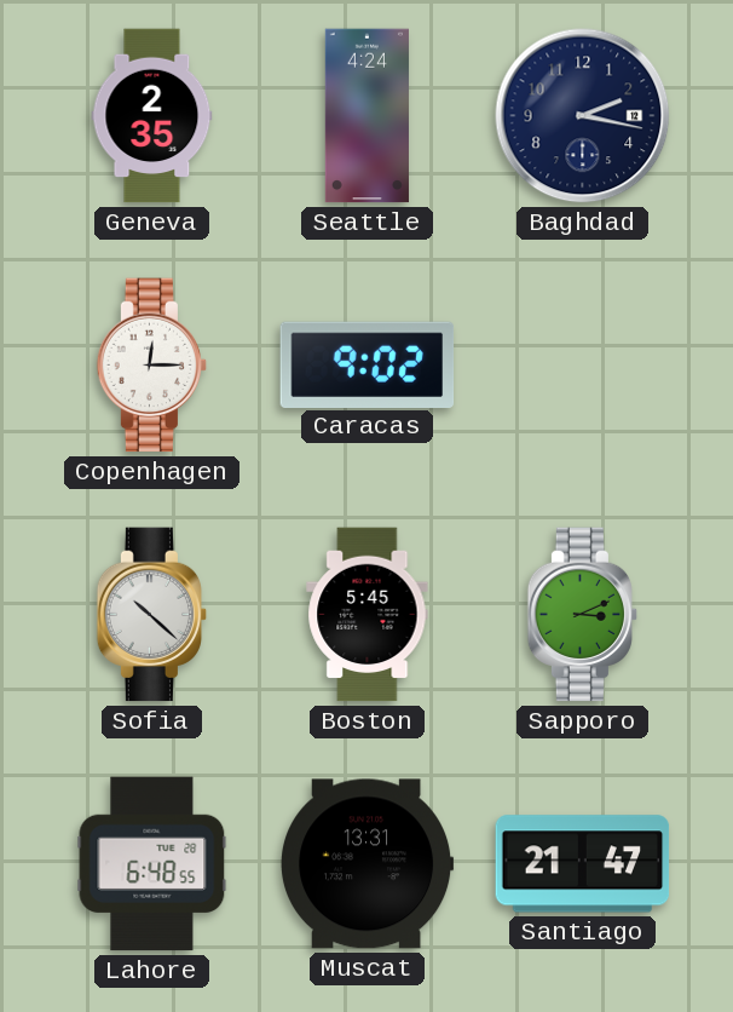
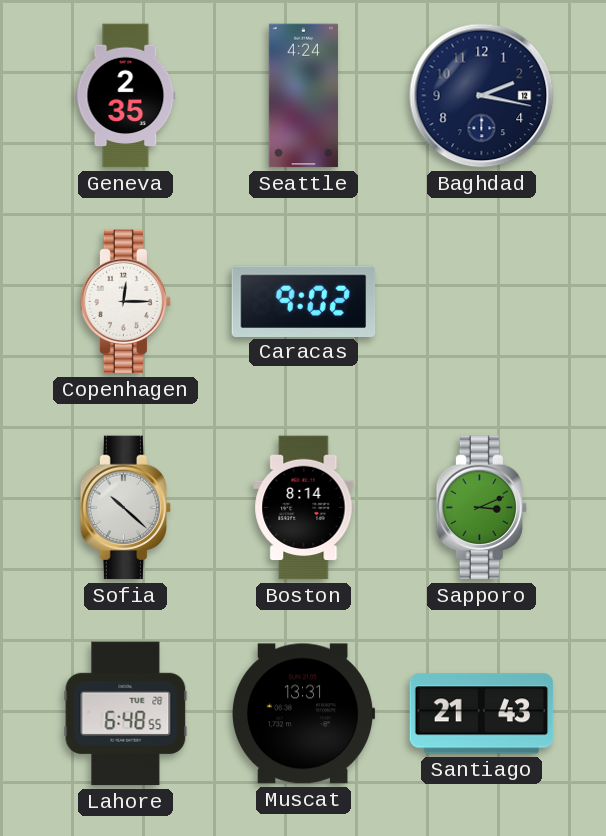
Boston: 5:45 -> 8:14 (304, 508)
Santiago: 21:47 -> 21:43 (482, 714)
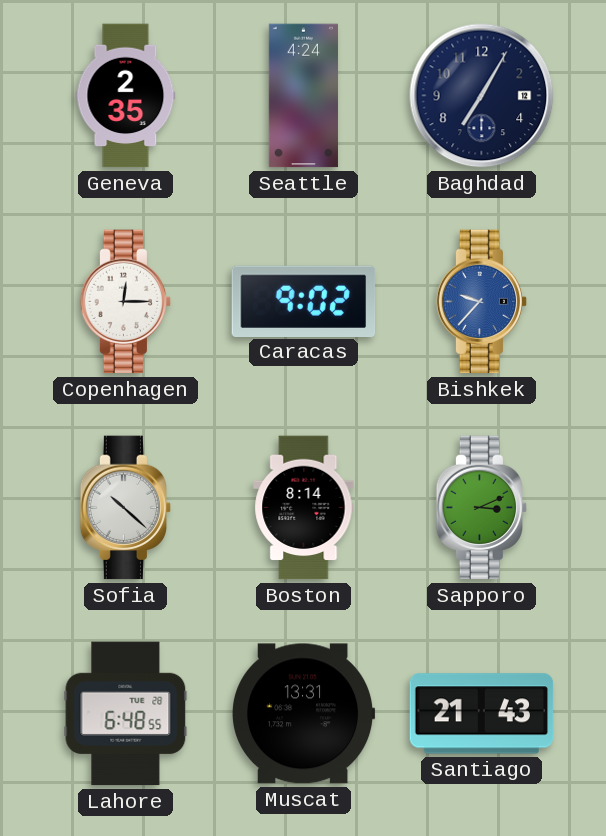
Baghdad: 2:17 -> 7:05 (482, 96)
Bishkek: none -> 9:37 (482, 302)
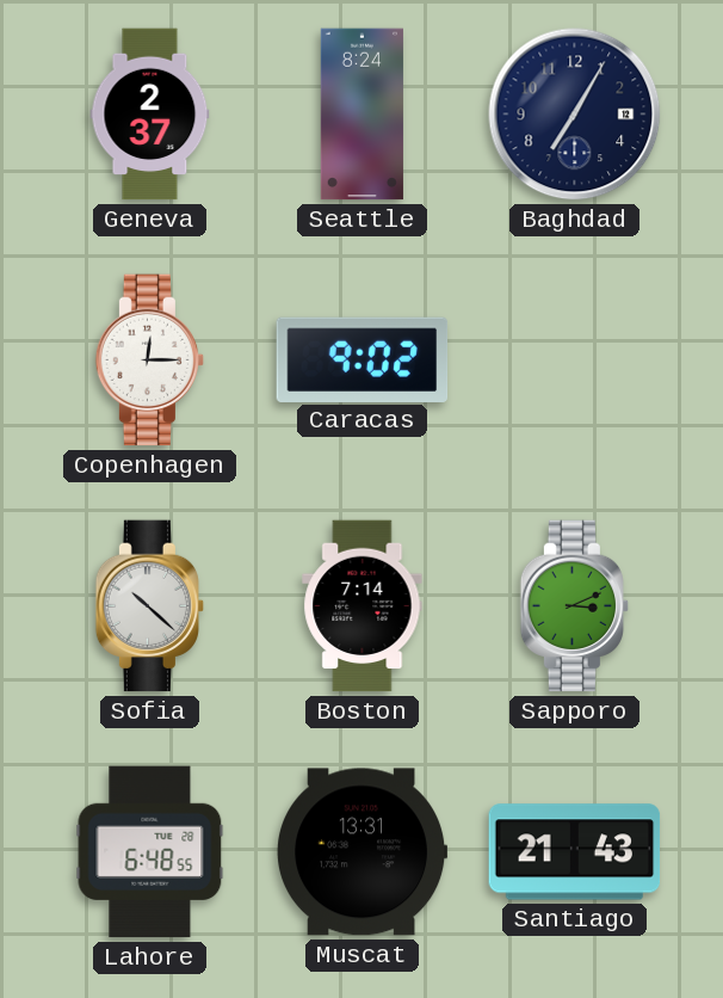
Geneva: 2:35 -> 2:37 (150, 115)
Seattle: 4:24 -> 8:24 (361, 115)
Bishkek: 9:37 -> none (482, 302)
Boston: 8:14 -> 7:14 (363, 606)
